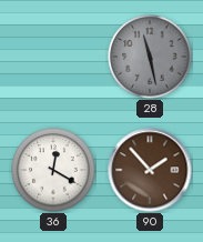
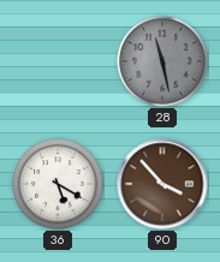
36: 12:20 -> 5:20 (58, 184)
90: 1:53 -> 3:53 (162, 184)
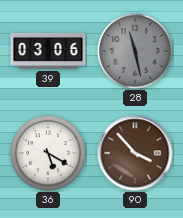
39: none -> 03:06 (48, 52)
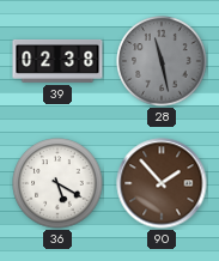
39: 03:06 -> 02:38 (57, 62)
90: 3:53 -> 1:53 (162, 183)
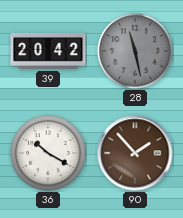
39: 02:38 -> 20:42 (48, 52)
36: 5:20 -> 10:20 (48, 153)
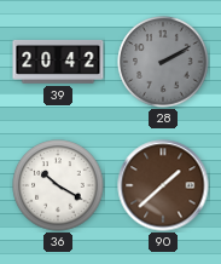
28: 11:28 -> 2:10 (163, 62)
90: 1:53 -> 1:38 (163, 185)
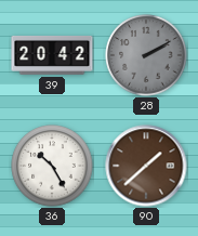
36: 10:20 -> 10:25 (52, 166)
